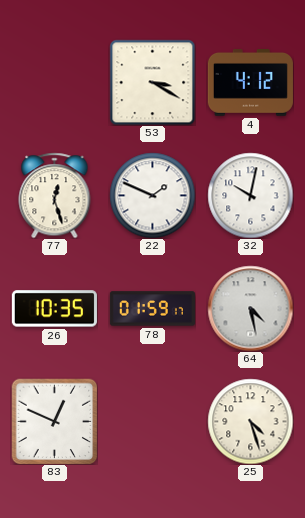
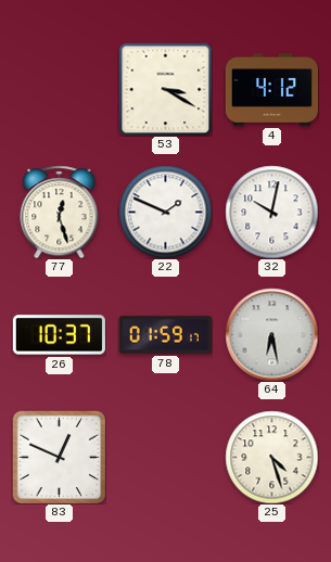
26: 10:35 -> 10:37 (59, 335)
64: 4:28 -> 6:28 (271, 334)
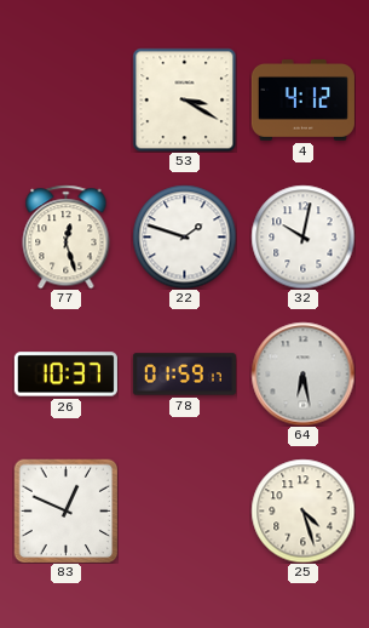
22: 1:49 -> 1:48 (184, 236)
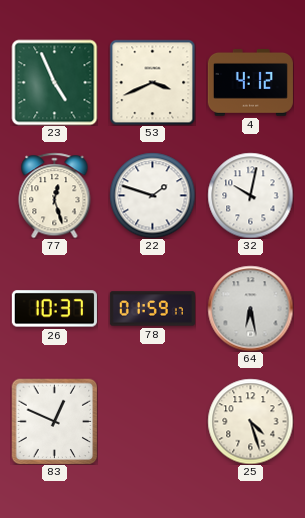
23: none -> 4:56 (54, 82)
53: 3:20 -> 3:41 (152, 82)
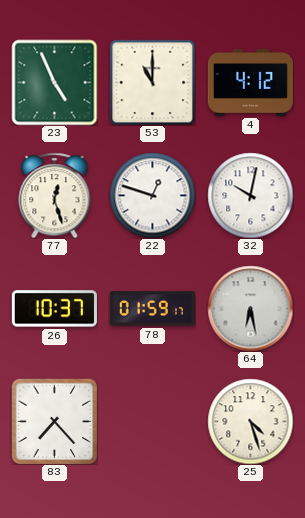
53: 3:41 -> 11:00 (152, 82)
22: 1:48 -> 12:48 (152, 195)
83: 12:49 -> 7:23 (54, 421)
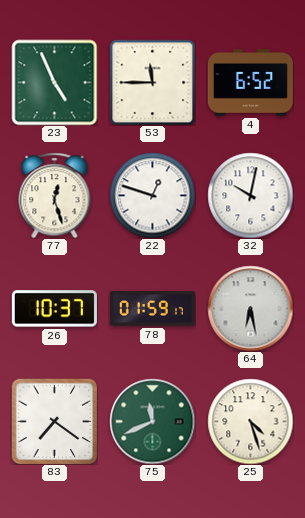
53: 11:00 -> 11:45 (152, 82)
4: 4:12 -> 6:52 (250, 83)
83: 7:23 -> 7:21 (54, 421)
75: none -> 11:41 (152, 421)
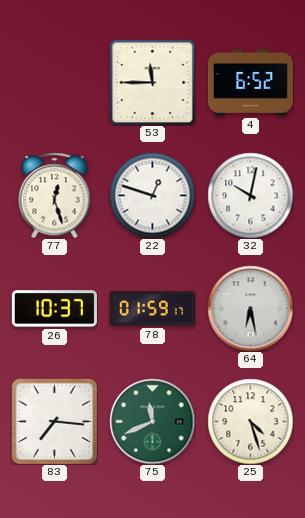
23: 4:56 -> none (54, 82)
83: 7:21 -> 7:16 (54, 421)
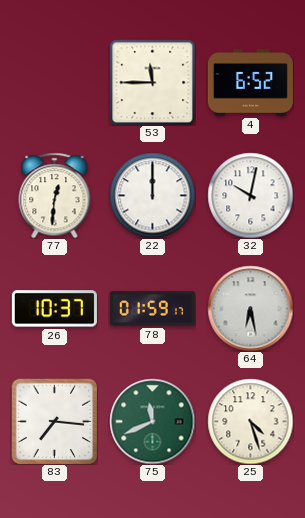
77: 12:27 -> 12:31 (55, 195)
22: 12:48 -> 12:00 (152, 195)
